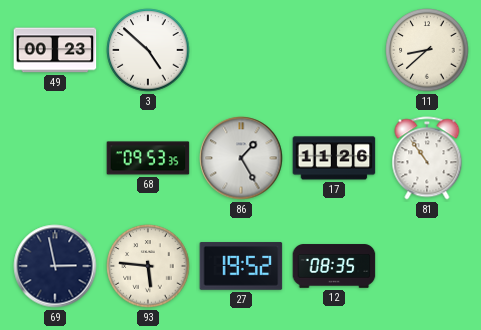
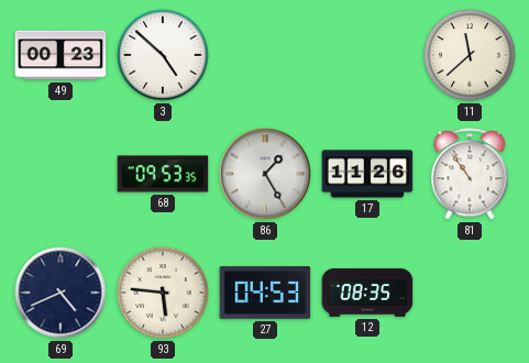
11: 8:38 -> 11:38 (470, 55)
69: 2:58 -> 4:41 (60, 293)
27: 19:52 -> 04:53 (265, 293)
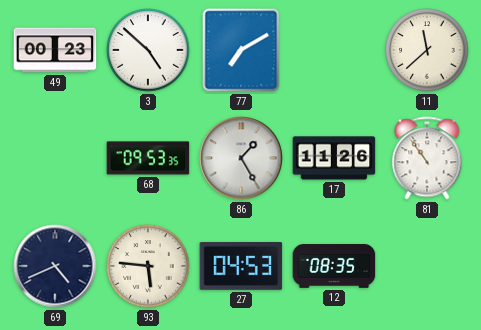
77: none -> 7:10 (241, 50)
